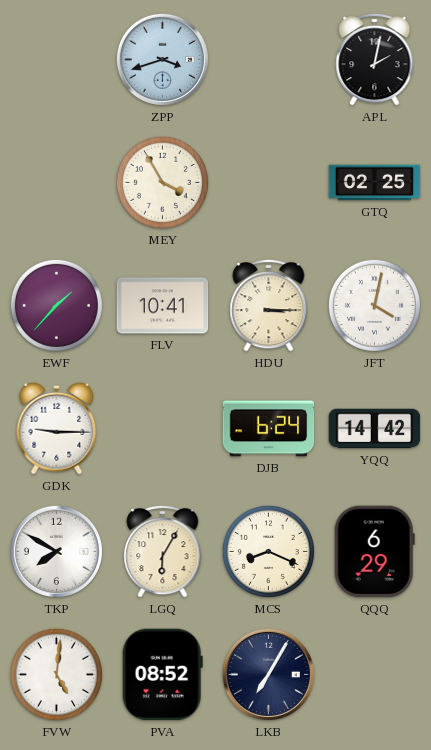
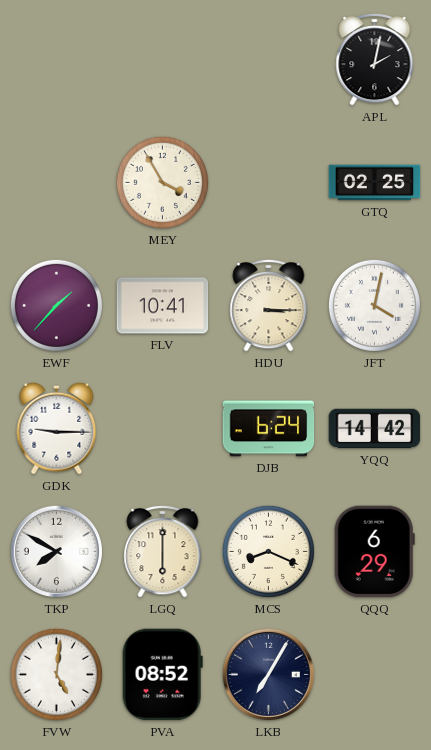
ZPP: 3:42 -> none (162, 59)
LGQ: 6:05 -> 6:00 (163, 551)
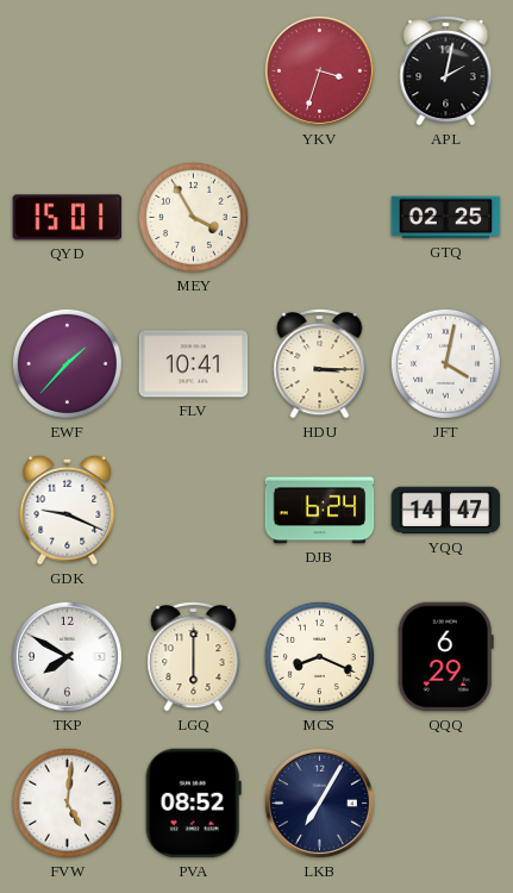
YKV: none -> 3:33 (319, 70)
QYD: none -> 15:01 (68, 218)
GDK: 9:15 -> 9:19 (68, 510)
YQQ: 14:42 -> 14:47 (446, 511)
